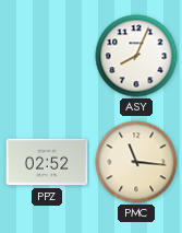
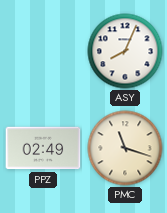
PPZ: 02:52 -> 02:49 (43, 148)
PMC: 11:16 -> 11:18 (125, 148)
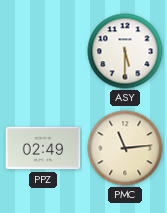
ASY: 8:04 -> 5:30 (125, 51)
PMC: 11:18 -> 11:14 (125, 148)
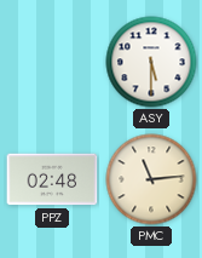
PPZ: 02:49 -> 02:48 (52, 179)
